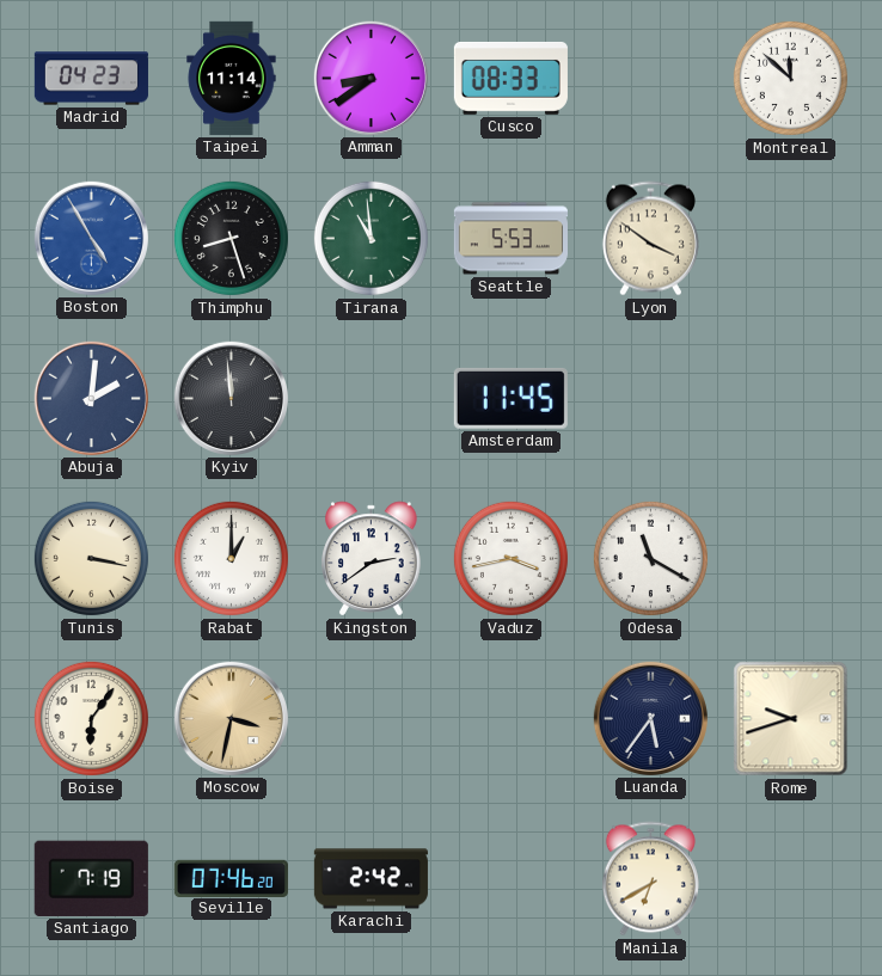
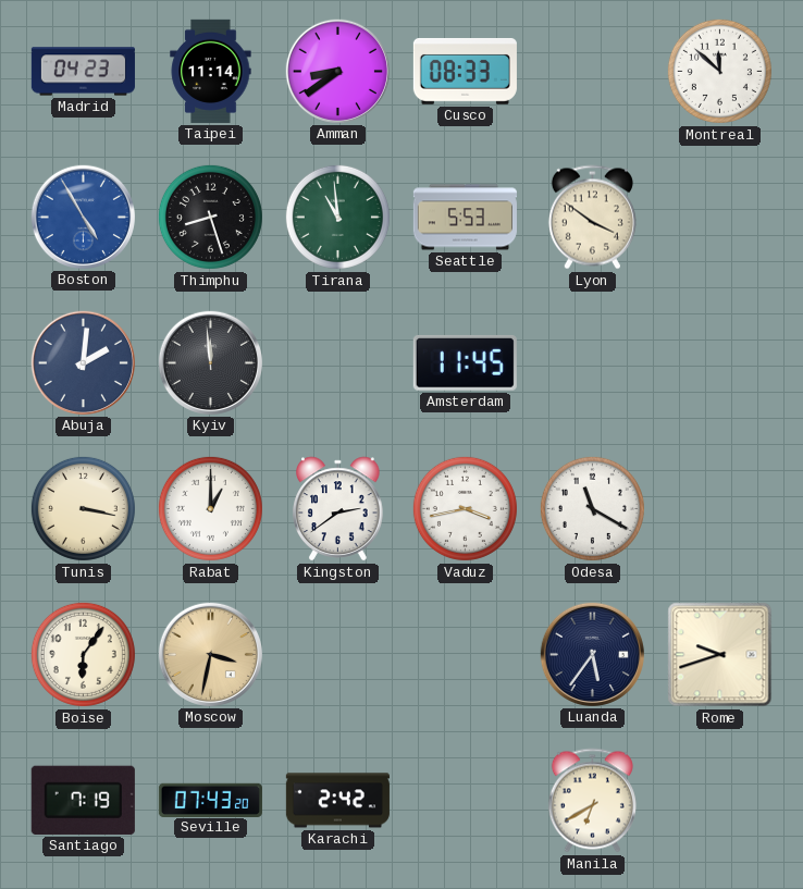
Seville: 07:46 -> 07:43 (210, 800)
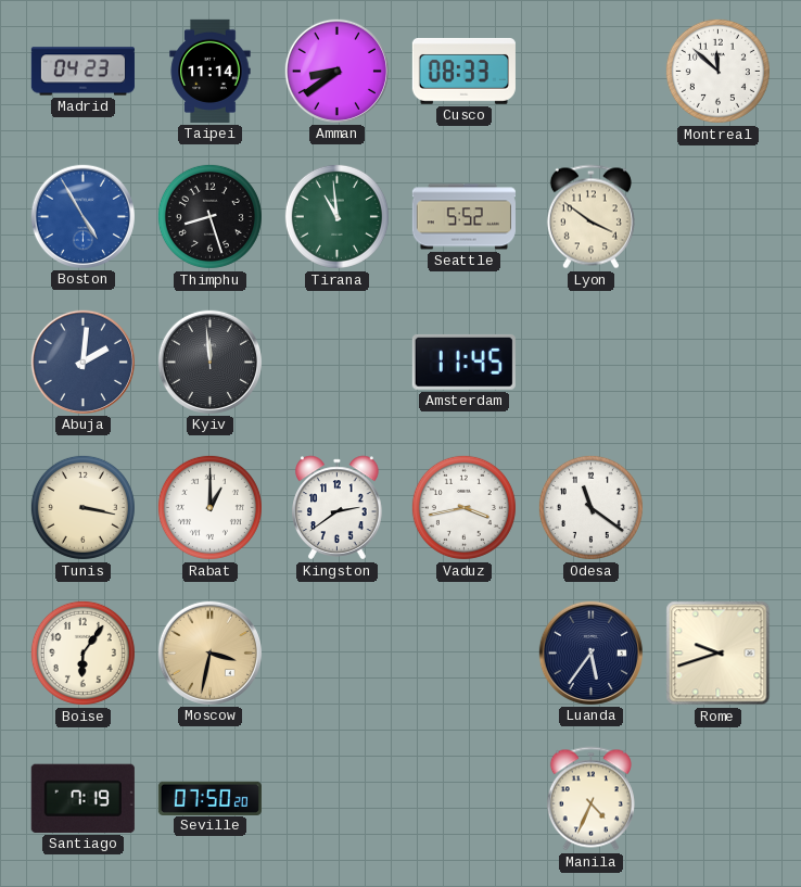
Seattle: 5:53 -> 5:52 (463, 217)
Odesa: 11:20 -> 11:21 (590, 507)
Seville: 07:43 -> 07:50 (209, 798)
Karachi: 2:42 -> none (337, 801)
Manila: 6:40 -> 4:34 (590, 799)
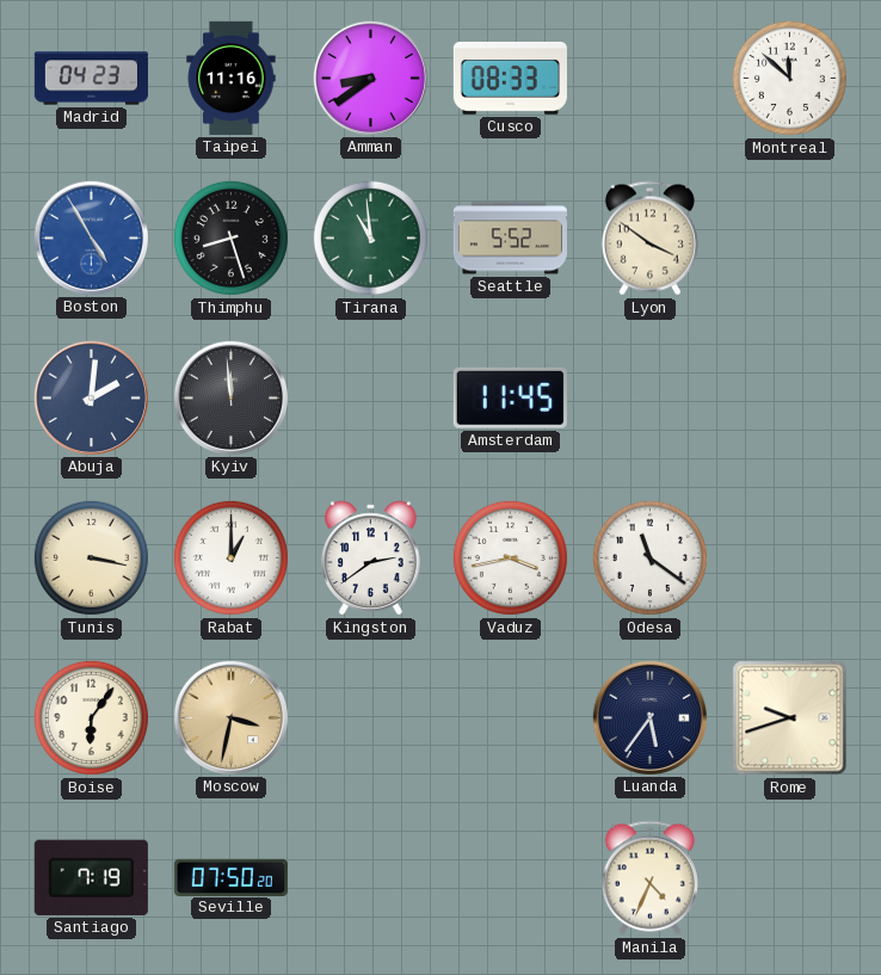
Taipei: 11:14 -> 11:16 (232, 78)
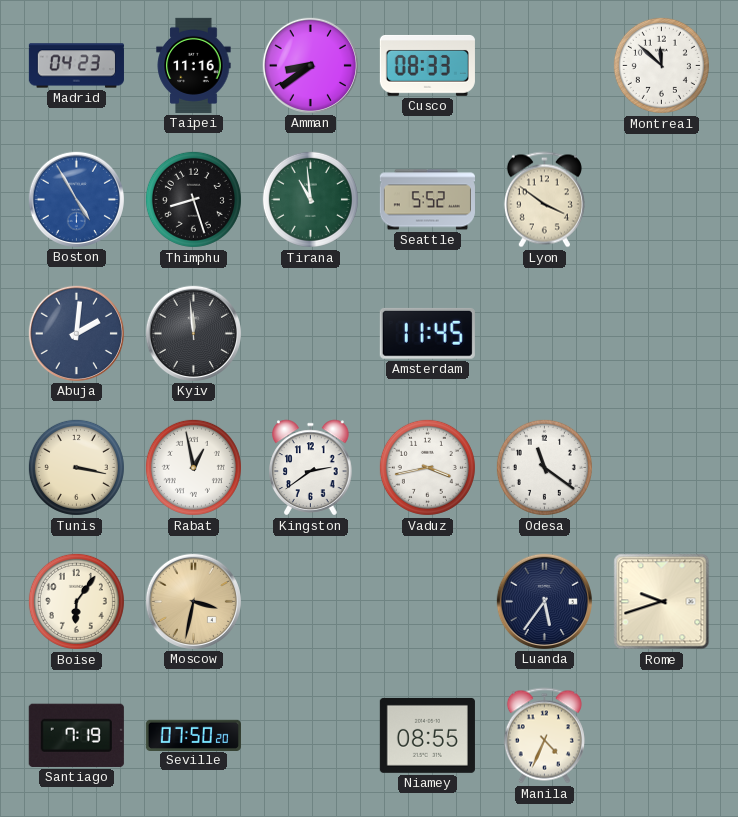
Rabat: 1:00 -> 12:58 (193, 467)
Niamey: none -> 08:55 (427, 735)
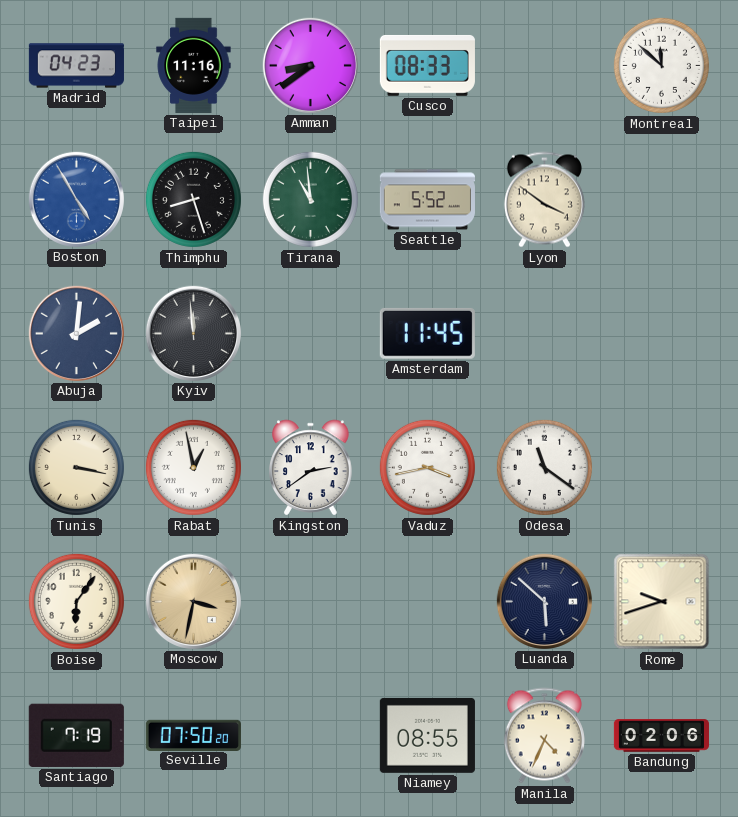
Luanda: 5:36 -> 5:52 (544, 601)
Bandung: none -> 02:06 (661, 736)
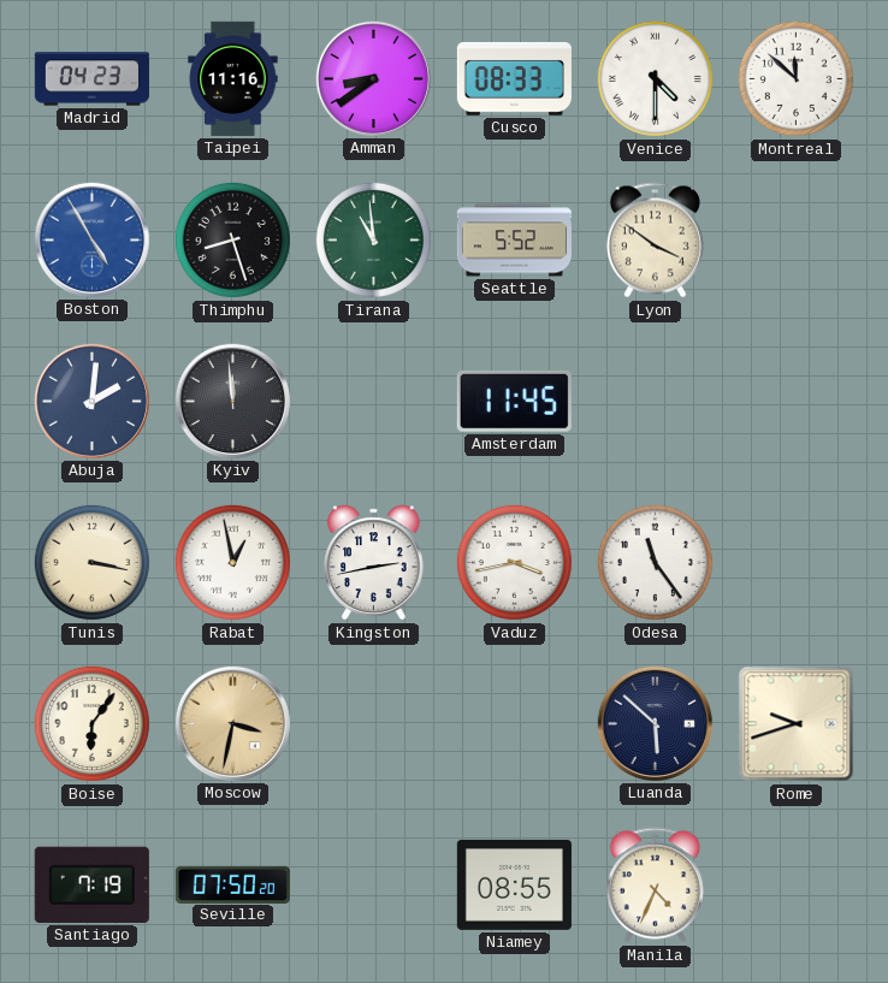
Venice: none -> 4:30 (655, 78)
Kingston: 2:39 -> 2:43 (374, 563)
Odesa: 11:21 -> 11:24 (655, 562)
Bandung: 02:06 -> none (661, 736)
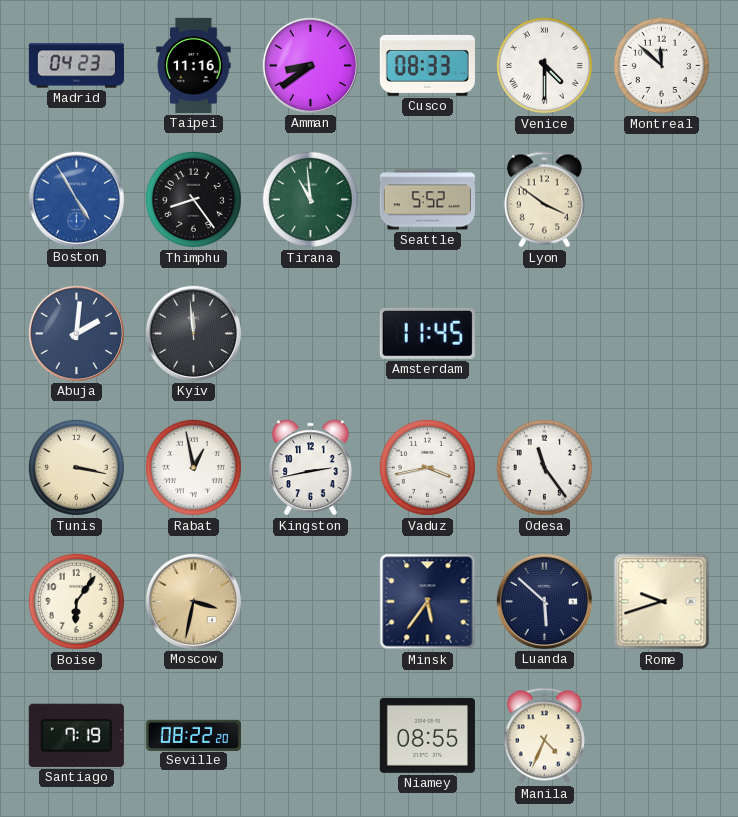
Thimphu: 8:27 -> 8:24 (193, 199)
Minsk: none -> 5:36 (428, 602)
Seville: 07:50 -> 08:22 (193, 735)
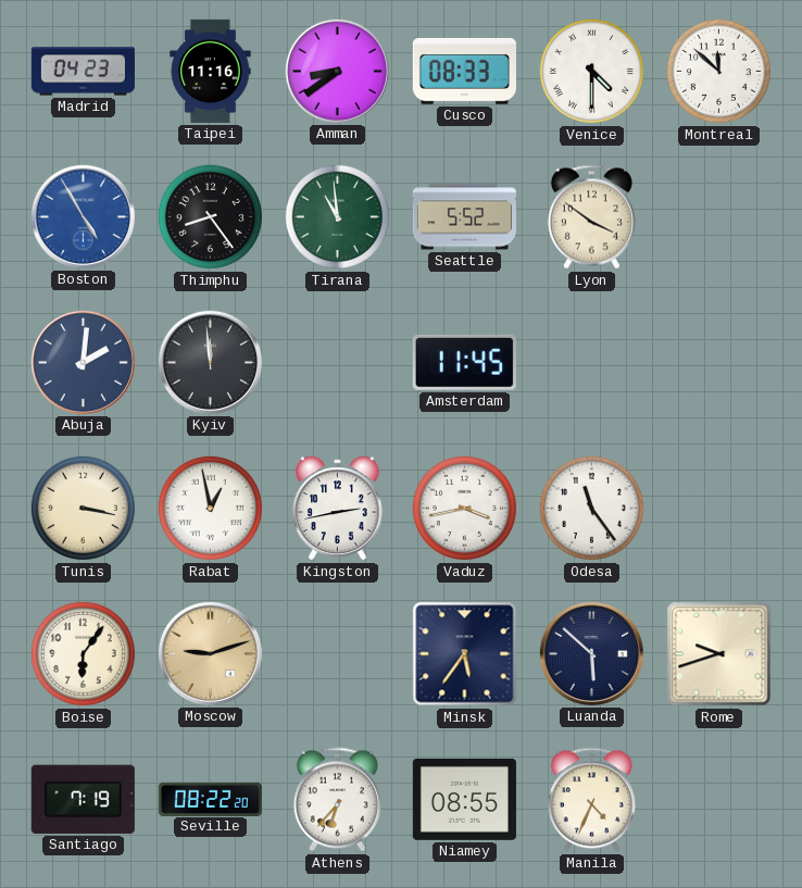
Moscow: 3:32 -> 9:12 (210, 653)
Athens: none -> 6:37 (337, 800)
